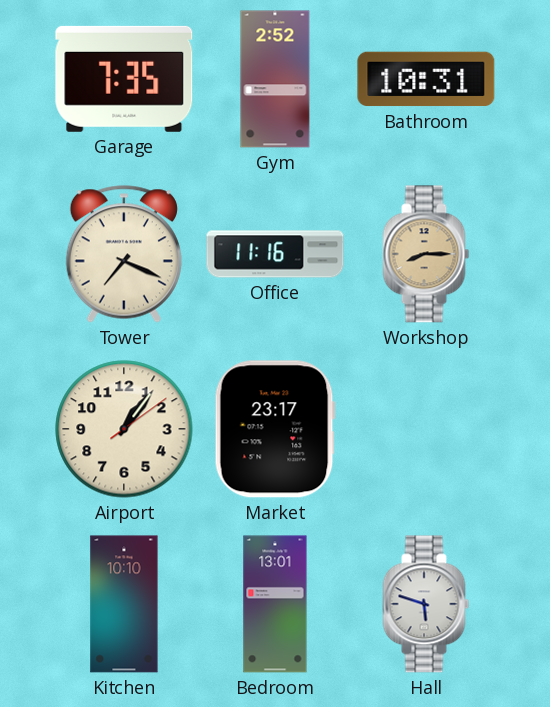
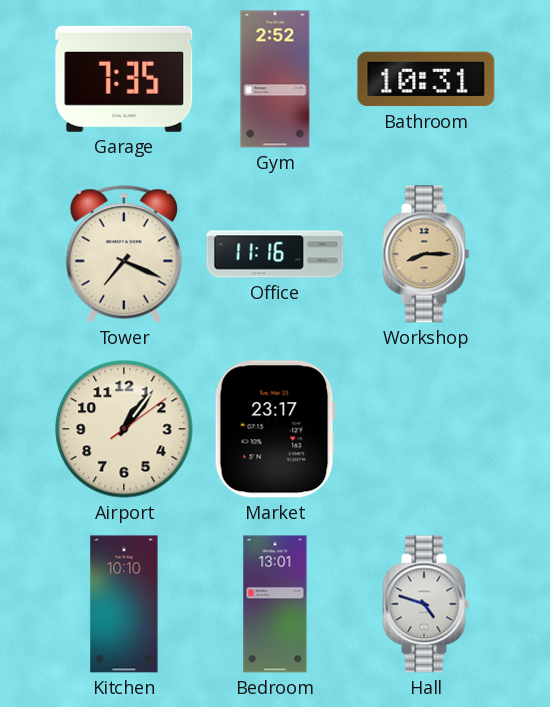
Hall: 5:48 -> 4:48 (426, 604)
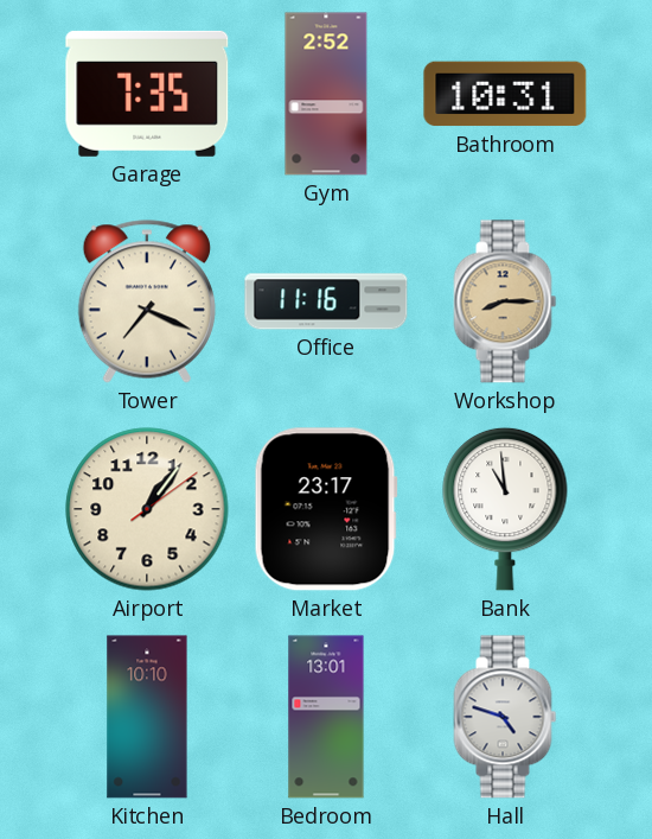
Bank: none -> 10:59 (505, 509)
